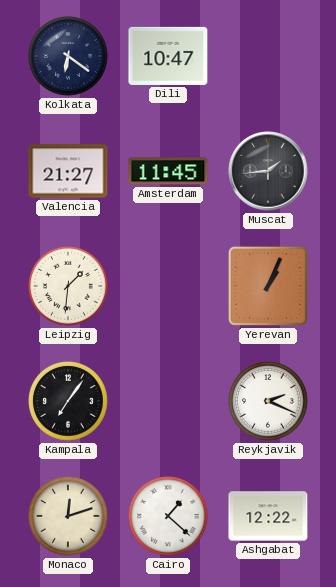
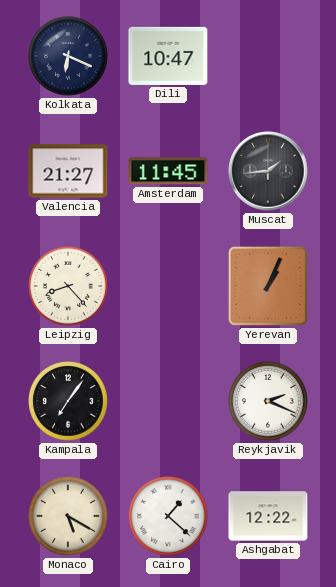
Kolkata: 6:21 -> 6:19 (69, 57)
Leipzig: 1:31 -> 8:23 (69, 287)
Monaco: 12:12 -> 5:20 (69, 517)
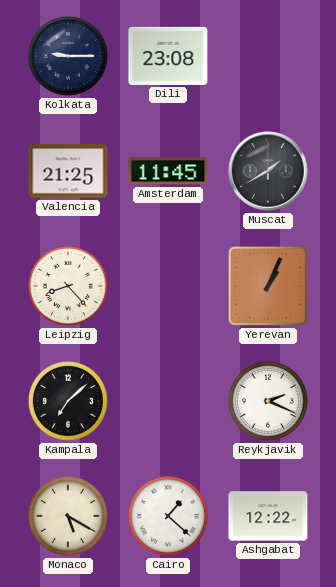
Kolkata: 6:19 -> 9:15 (69, 57)
Dili: 10:47 -> 23:08 (168, 56)
Valencia: 21:27 -> 21:25 (68, 171)
Muscat: 1:44 -> 1:40 (268, 171)
Kampala: 7:06 -> 7:08 (69, 402)
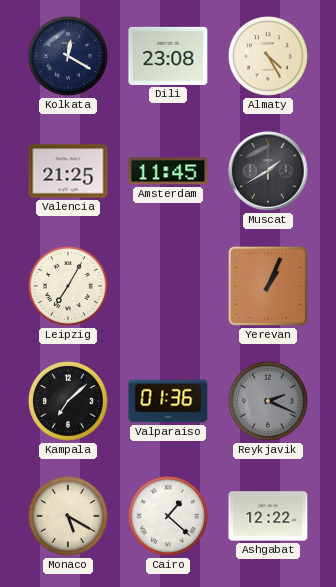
Kolkata: 9:15 -> 12:20 (69, 57)
Almaty: none -> 4:25 (269, 57)
Leipzig: 8:23 -> 7:05 (69, 287)
Valparaiso: none -> 01:36 (168, 401)
Reykjavik dial: white -> grey (269, 402)
